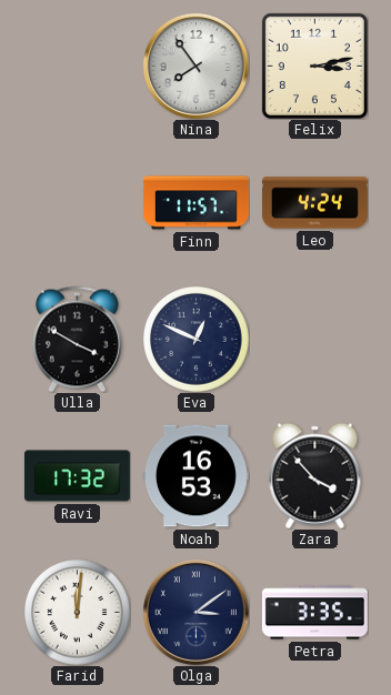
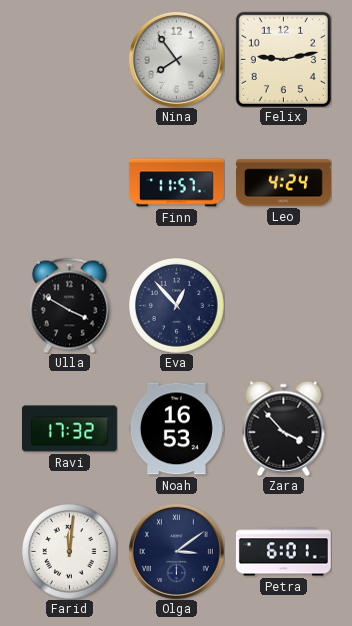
Felix: 3:13 -> 9:13 (283, 59)
Eva: 12:49 -> 12:53 (177, 306)
Petra: 3:35 -> 6:01 (283, 552)
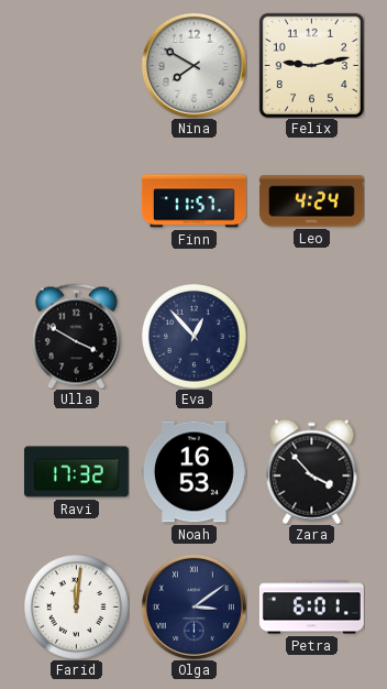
Nina: 7:54 -> 7:50 (193, 65)
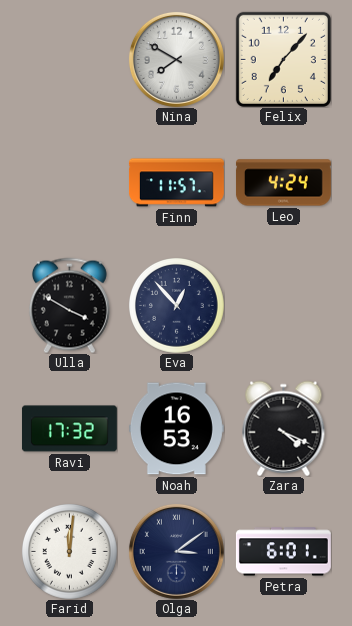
Felix: 9:13 -> 7:07 (283, 59)
Zara: 3:53 -> 4:19 (284, 428)
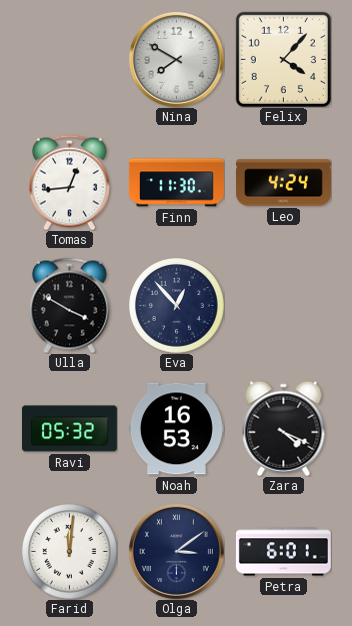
Felix: 7:07 -> 4:07 (283, 59)
Tomas: none -> 12:44 (69, 182)
Finn: 11:57 -> 11:30 (176, 183)
Ravi: 17:32 -> 05:32 (69, 429)
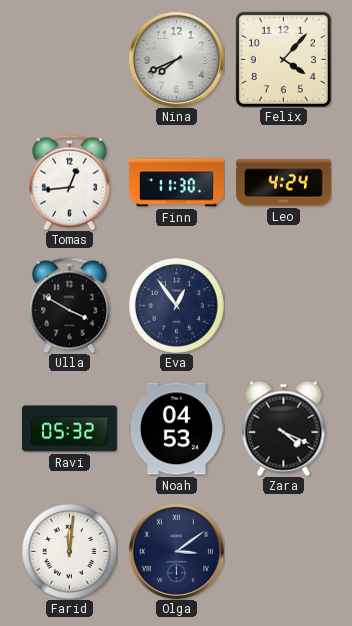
Nina: 7:50 -> 7:41 (176, 59)
Eva: 12:53 -> 12:54 (177, 306)
Noah: 16:53 -> 04:53 (176, 429)
Petra: 6:01 -> none (283, 552)
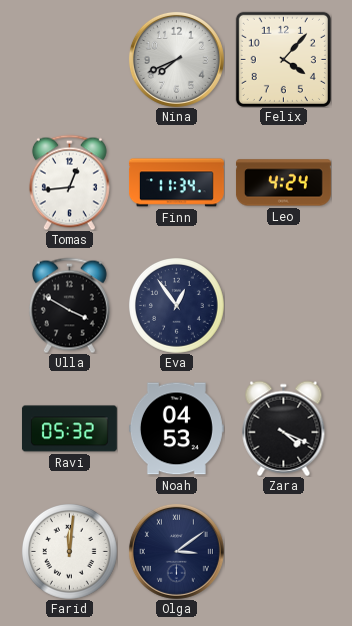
Finn: 11:30 -> 11:34 (176, 183)
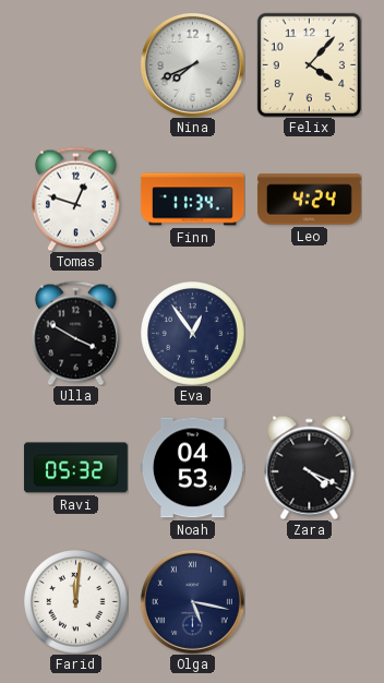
Tomas: 12:44 -> 12:48 (75, 199)
Olga: 3:09 -> 5:17 (192, 601)
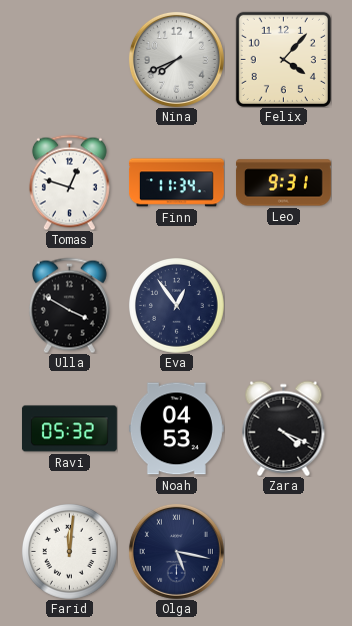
Leo: 4:24 -> 9:31 (283, 183)
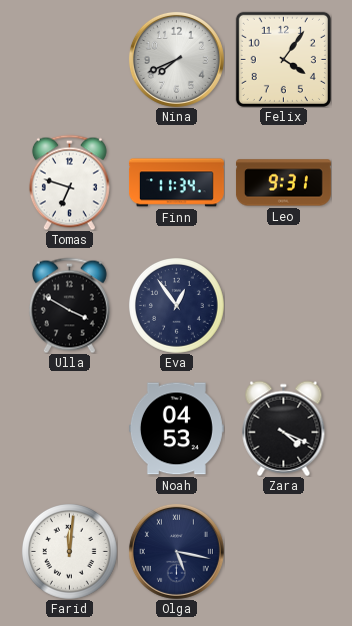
Felix: 4:07 -> 4:06 (283, 59)
Tomas: 12:48 -> 6:48 (69, 182)
Ravi: 05:32 -> none (69, 429)
